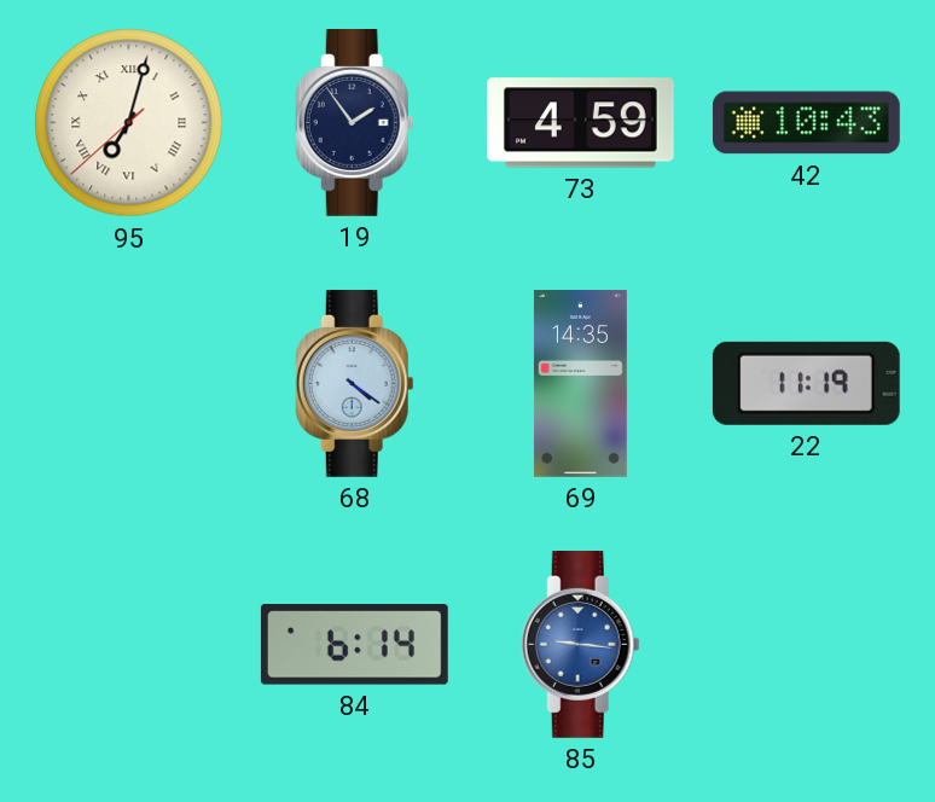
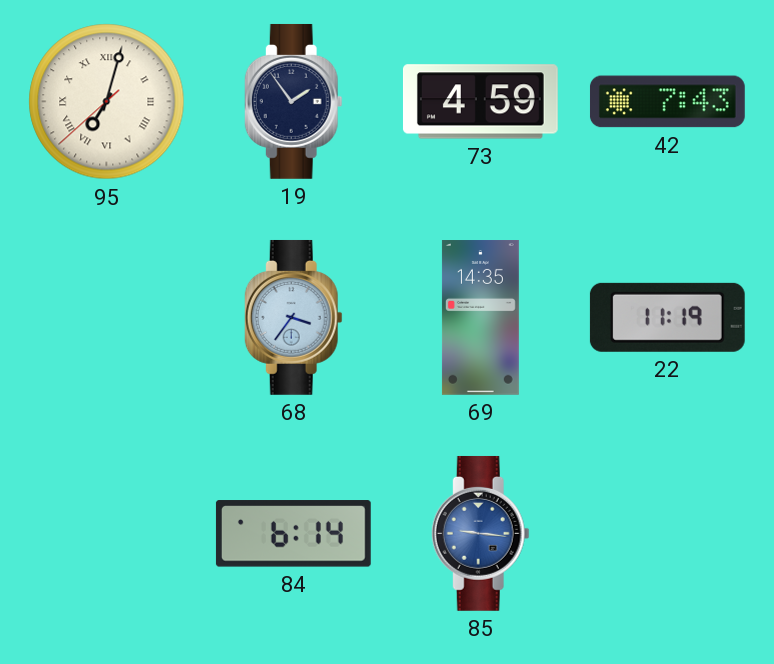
42: 10:43 -> 7:43 (667, 102)
68: 4:21 -> 3:36 (293, 317)
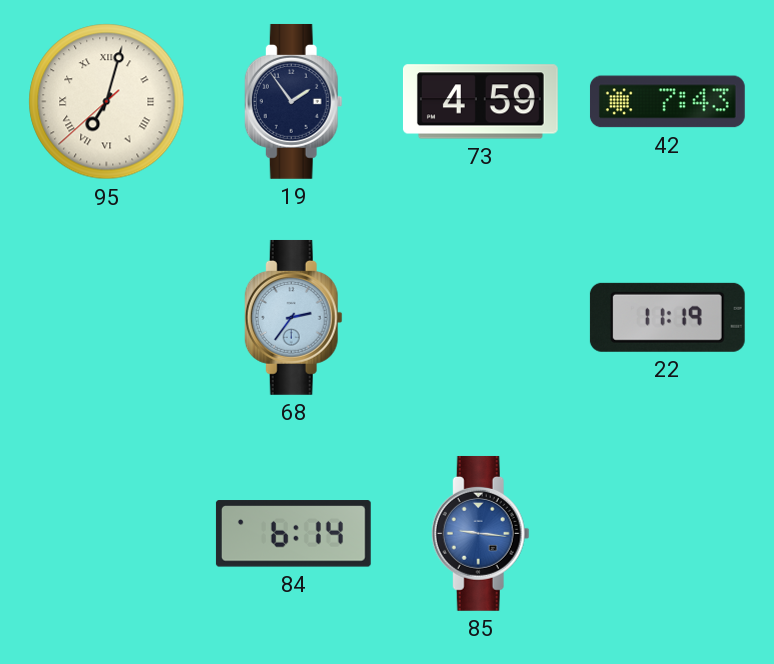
68: 3:36 -> 2:36 (293, 317)
69: 14:35 -> none (480, 318)
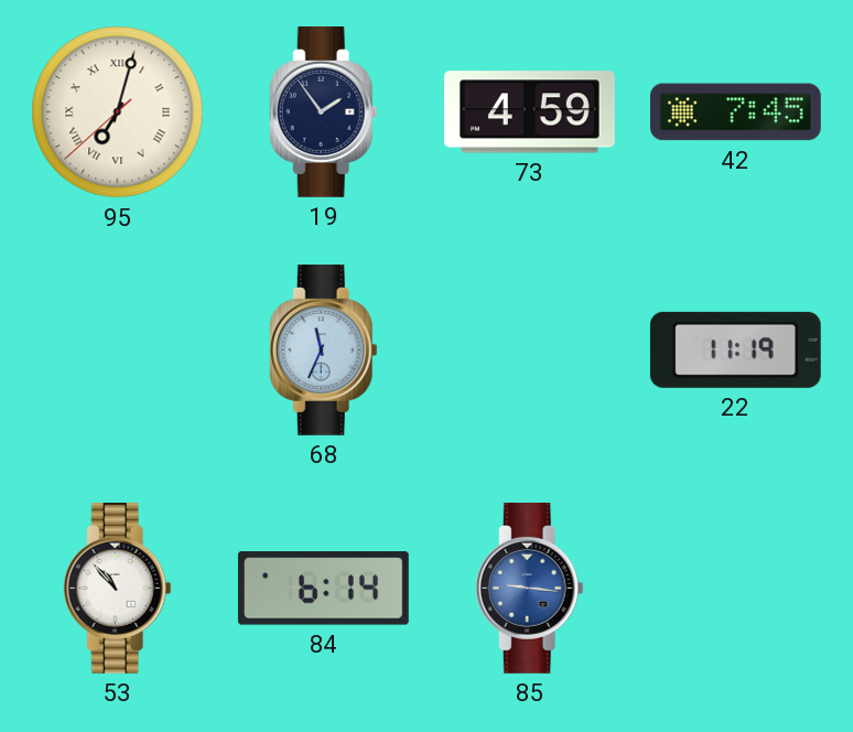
42: 7:43 -> 7:45 (735, 112)
68: 2:36 -> 11:34 (323, 349)
53: none -> 10:53 (117, 588)
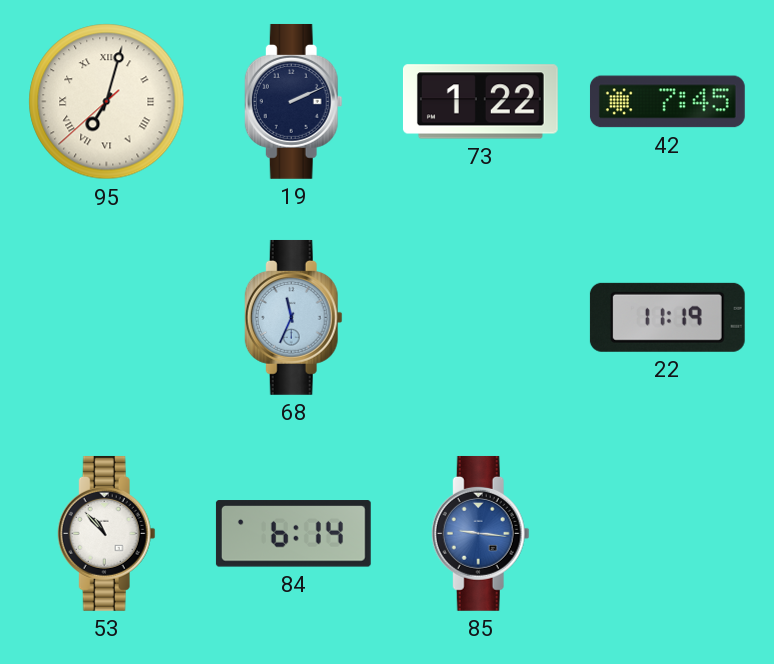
19: 1:54 -> 2:11 (293, 101)
73: 4:59 -> 1:22 (480, 102)
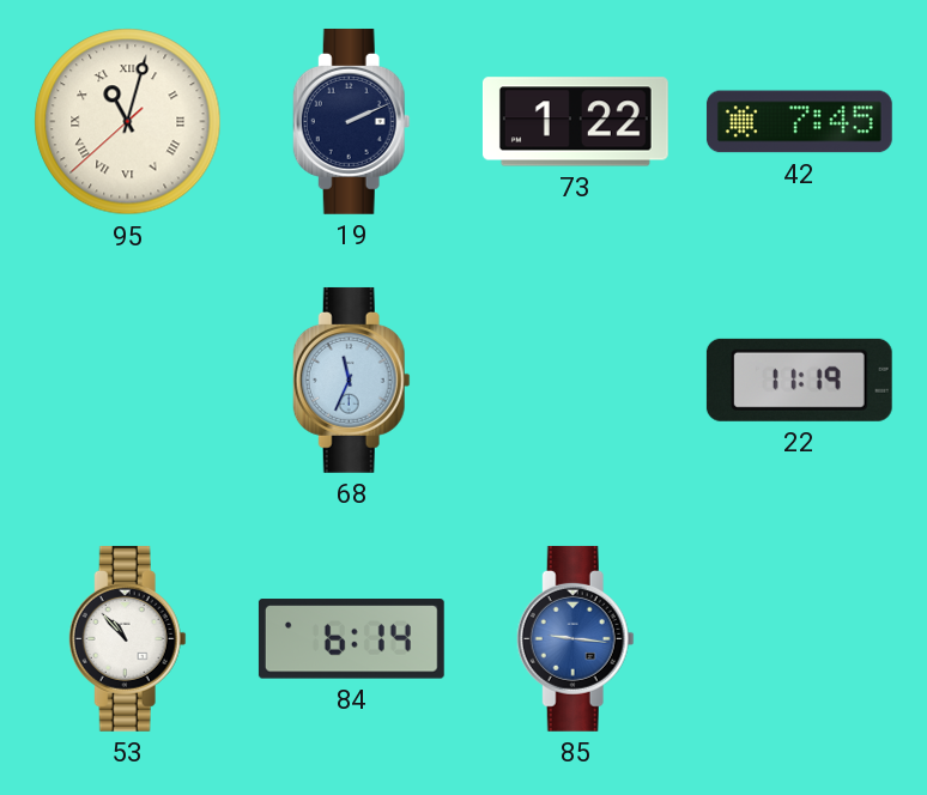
95: 7:02 -> 11:02 (128, 122)
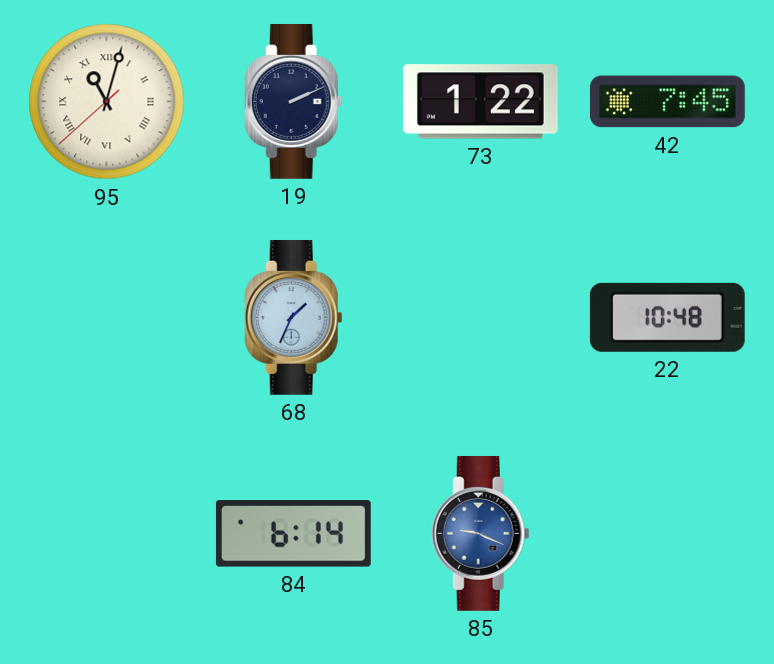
68: 11:34 -> 1:34 (293, 317)
22: 11:19 -> 10:48 (667, 317)
53: 10:53 -> none (127, 638)
85: 9:16 -> 9:19 (480, 533)
